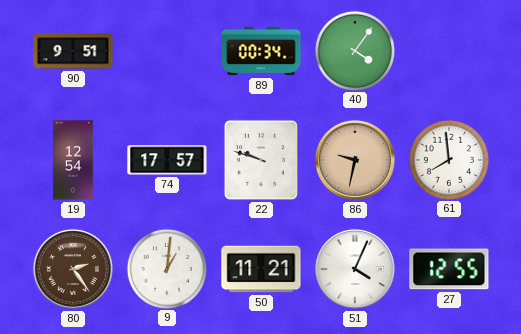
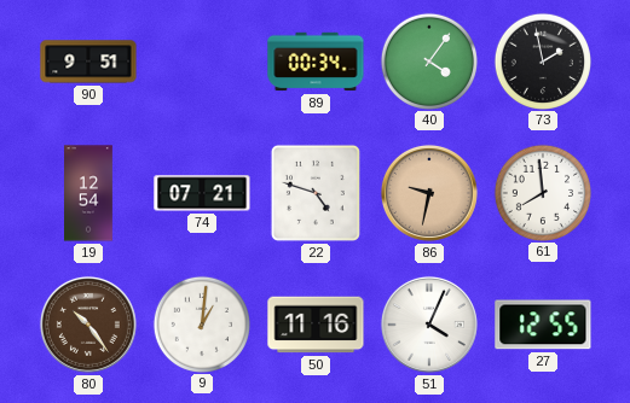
73: none -> 1:58 (542, 60)
74: 17:57 -> 07:21 (202, 193)
22: 9:48 -> 4:48 (316, 193)
80: 2:24 -> 10:24 (88, 325)
50: 11:21 -> 11:16 (316, 325)
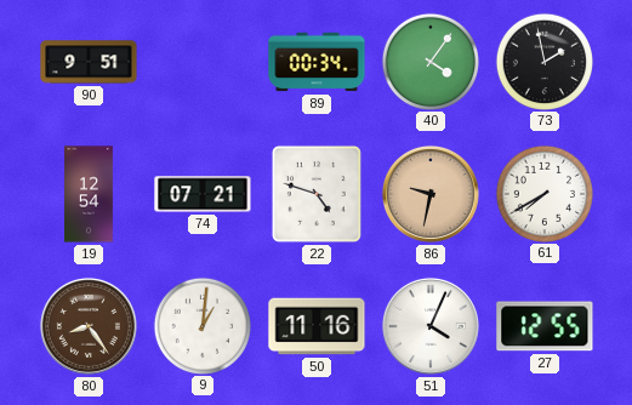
61: 7:59 -> 7:40 (543, 193)
80: 10:24 -> 8:24 (89, 326)
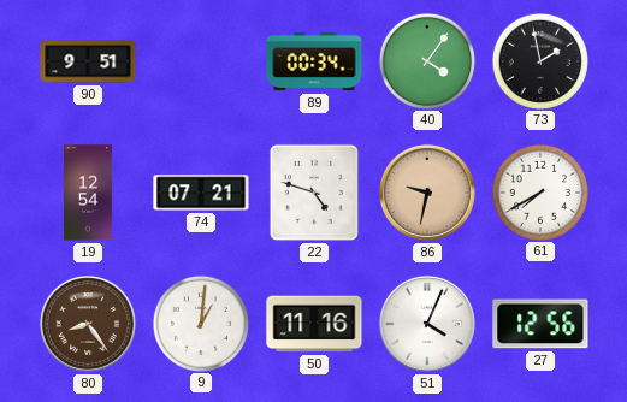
27: 12:55 -> 12:56 (540, 324)
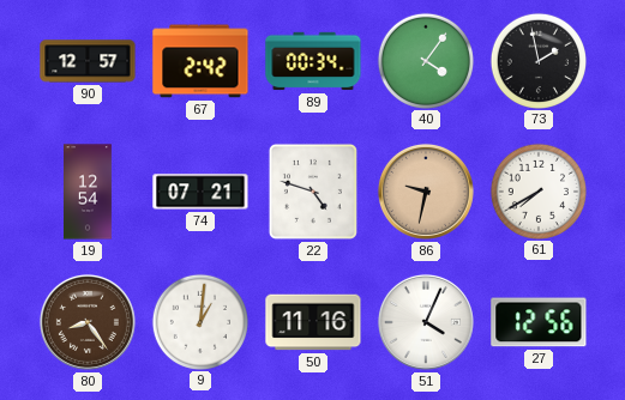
90: 9:51 -> 12:57 (88, 61)
67: none -> 2:42 (200, 61)
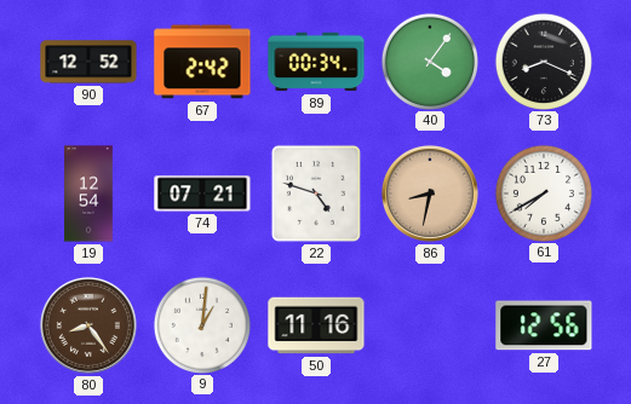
90: 12:57 -> 12:52 (88, 62)
73: 1:58 -> 8:19 (543, 60)
86: 9:32 -> 8:32 (430, 194)
51: 4:04 -> none (426, 322)
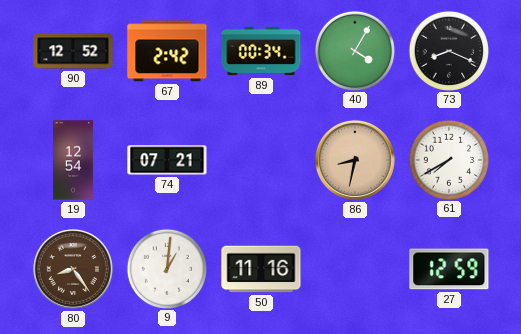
40: 4:06 -> 4:05 (354, 50)
22: 4:48 -> none (316, 194)
27: 12:56 -> 12:59 (449, 269)
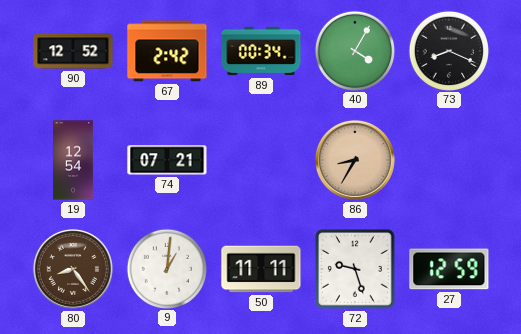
86: 8:32 -> 8:35 (355, 160)
61: 7:40 -> none (448, 159)
50: 11:16 -> 11:11 (261, 269)
72: none -> 9:27 (355, 269)
